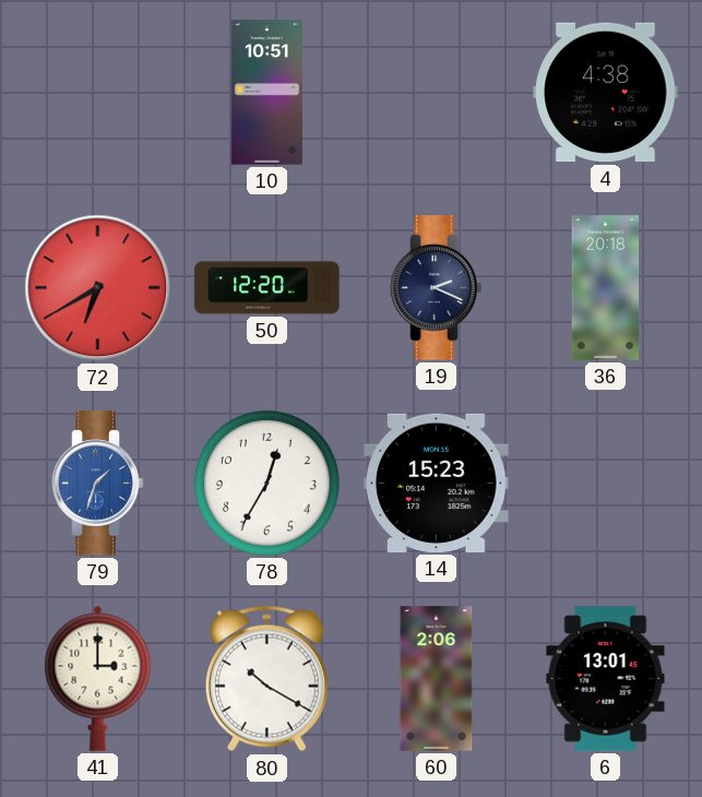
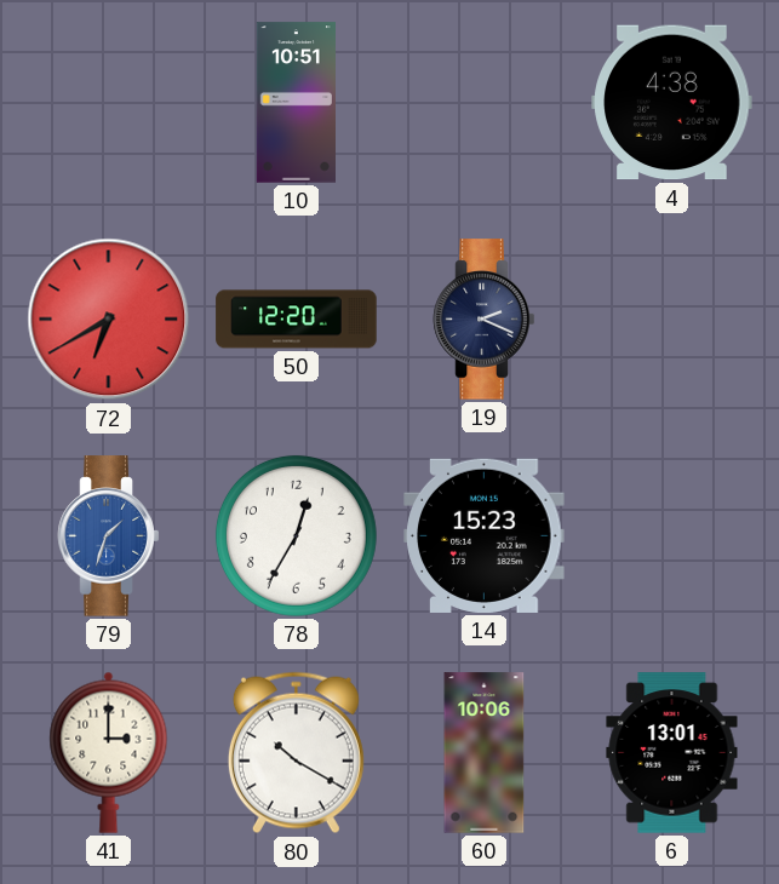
36: 20:18 -> none (606, 288)
60: 2:06 -> 10:06 (485, 753)
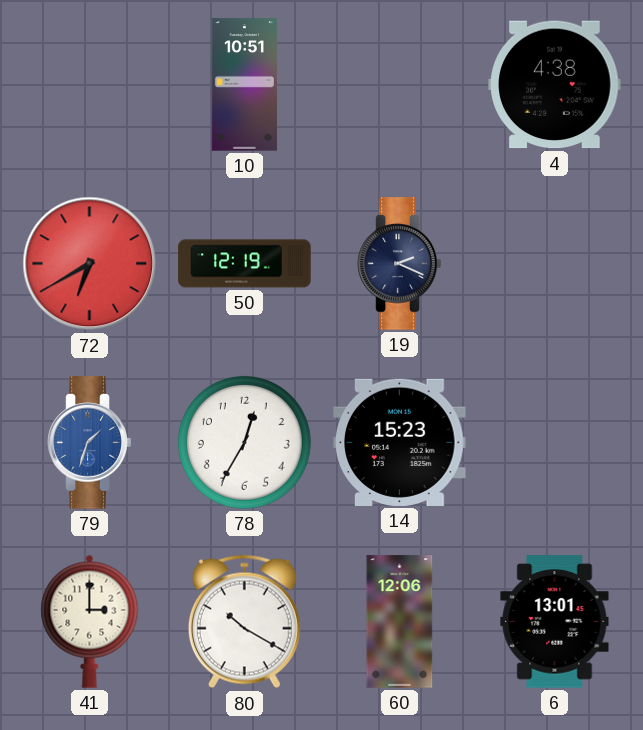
50: 12:20 -> 12:19 (245, 264)
60: 10:06 -> 12:06 (400, 622)
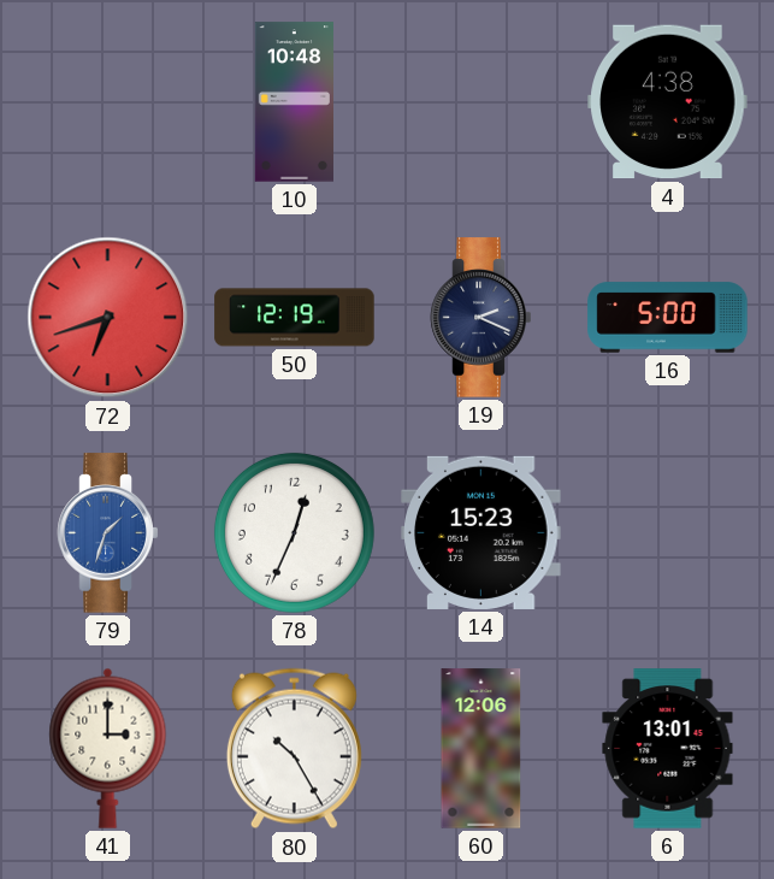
10: 10:51 -> 10:48 (294, 102)
72: 6:40 -> 6:42 (108, 318)
16: none -> 5:00 (668, 318)
78: 12:35 -> 12:34 (294, 532)
80: 10:20 -> 10:25 (294, 749)
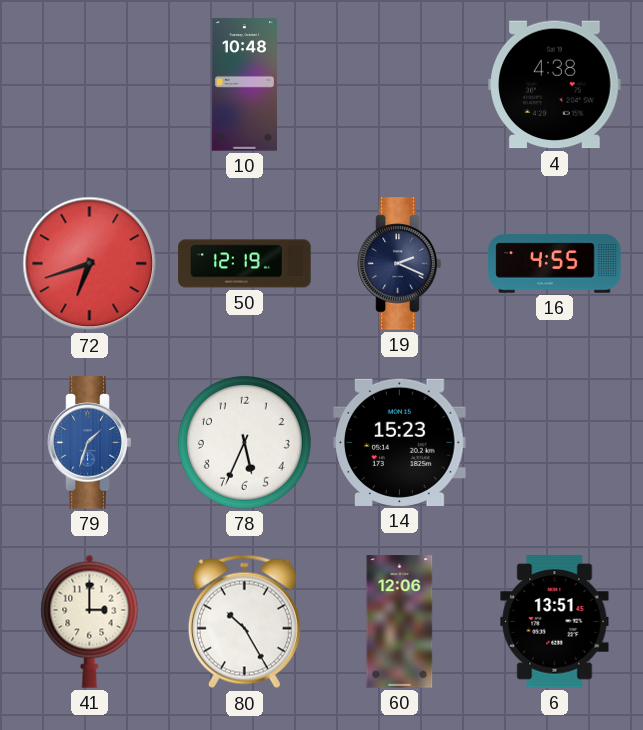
16: 5:00 -> 4:55 (555, 264)
78: 12:34 -> 5:34 (244, 442)
6: 13:01 -> 13:51 (555, 622)
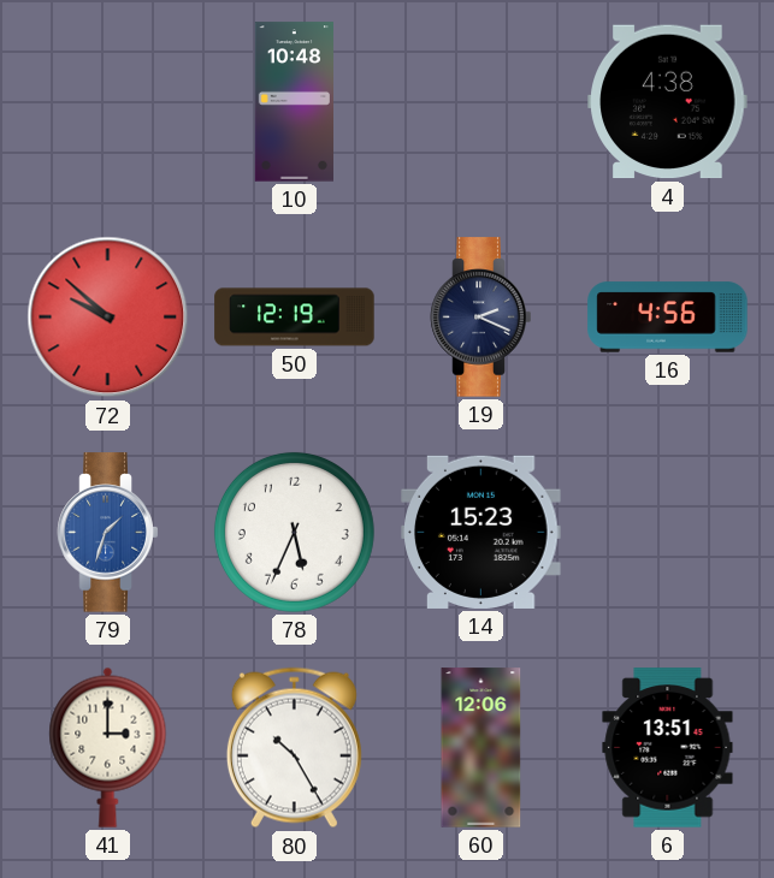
72: 6:42 -> 9:52 (108, 318)
16: 4:55 -> 4:56 (668, 318)
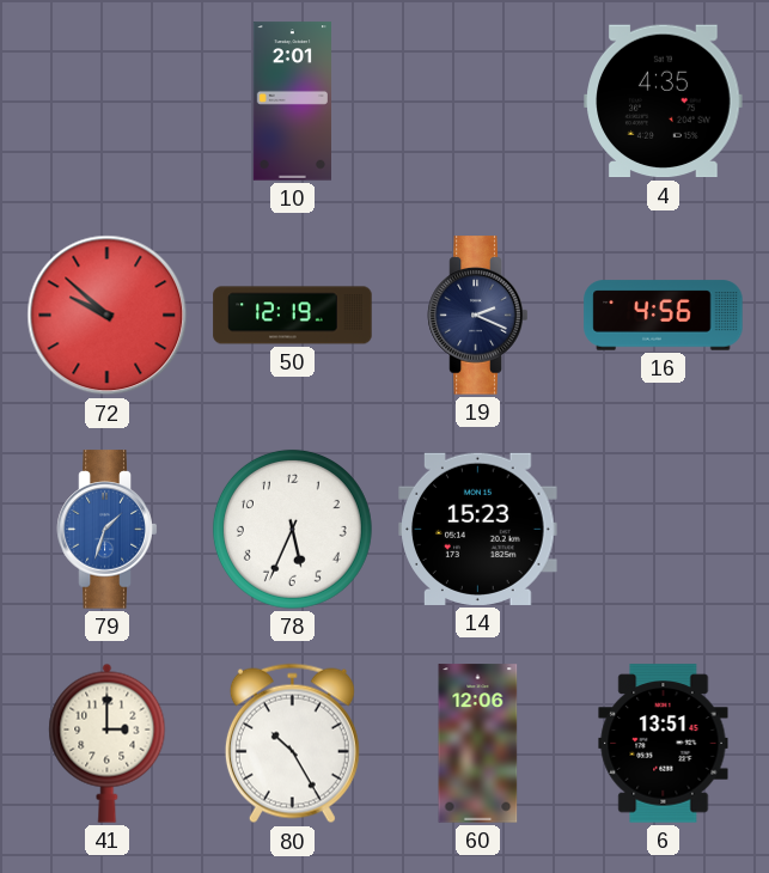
10: 10:48 -> 2:01 (292, 102)
4: 4:38 -> 4:35 (664, 102)
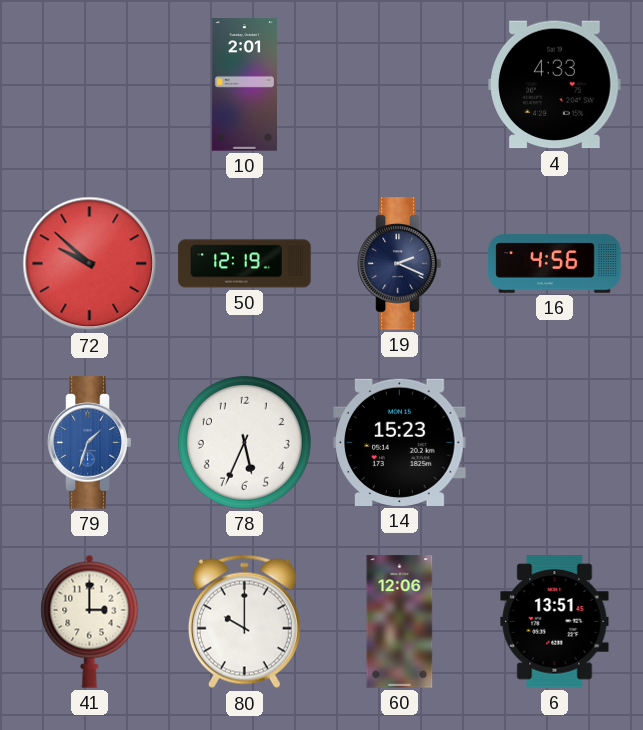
4: 4:35 -> 4:33 (555, 85)
80: 10:25 -> 10:00 (244, 622)
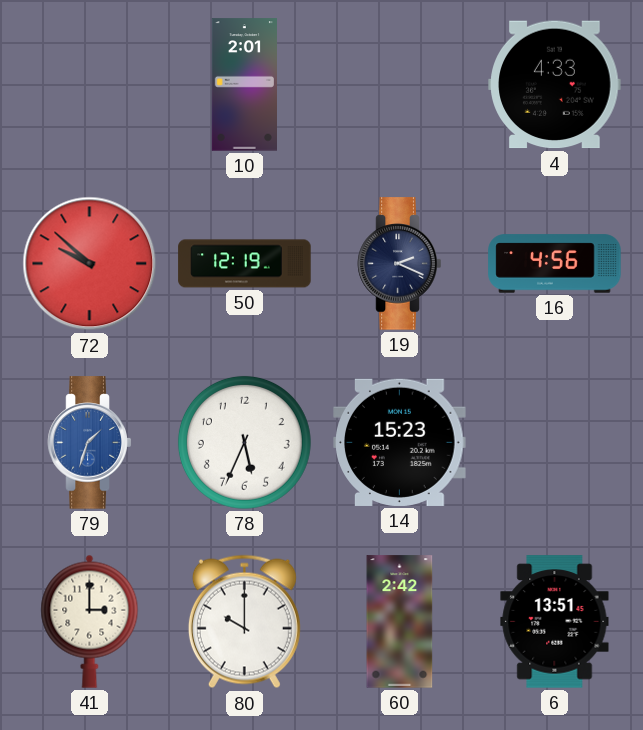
60: 12:06 -> 2:42 (400, 622)
